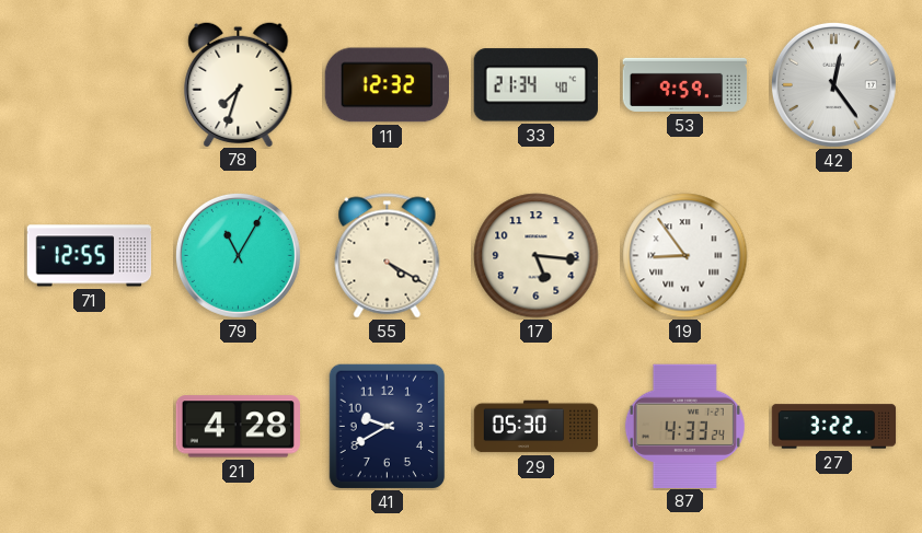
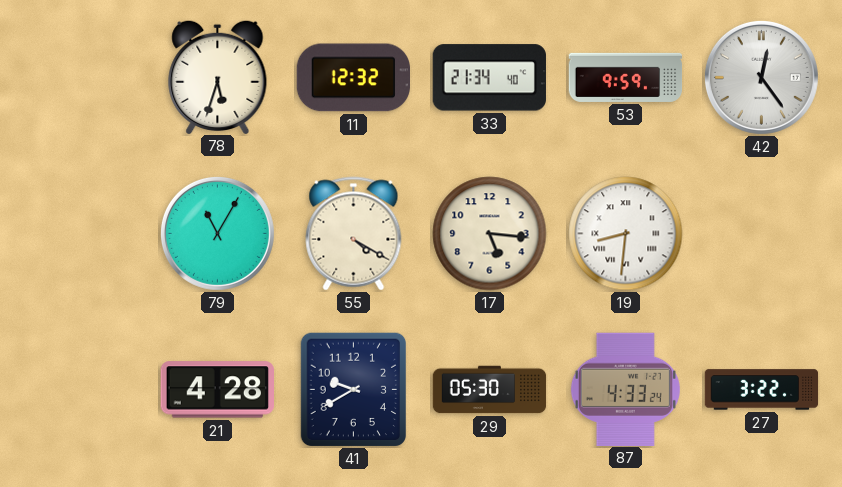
78: 7:33 -> 5:33 (218, 76)
71: 12:55 -> none (90, 256)
19: 8:54 -> 8:31 (626, 234)
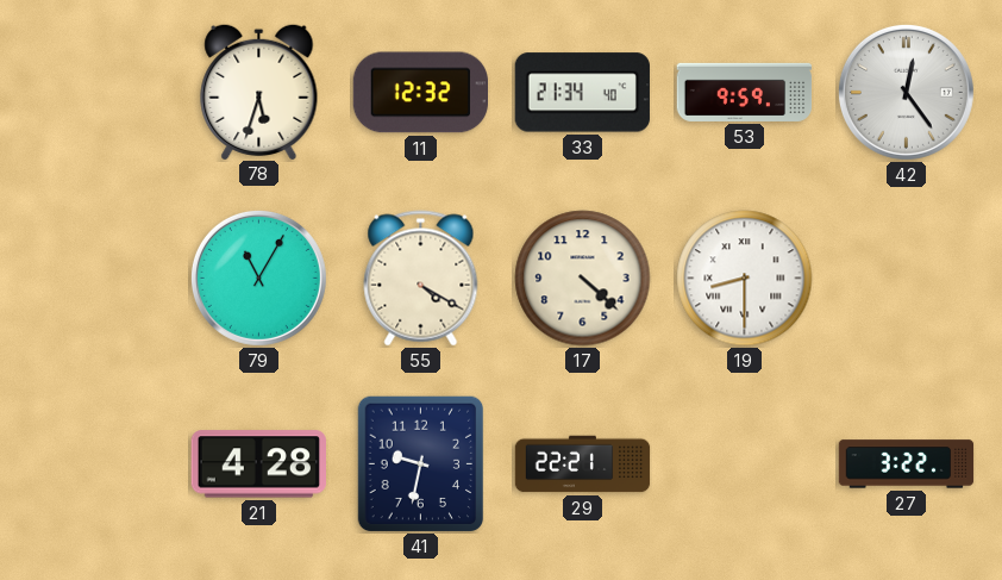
17: 5:16 -> 4:22 (583, 279)
19: 8:31 -> 8:30 (745, 279)
41: 9:40 -> 9:32 (421, 464)
29: 05:30 -> 22:21 (583, 464)
87: 4:33 -> none (625, 389)
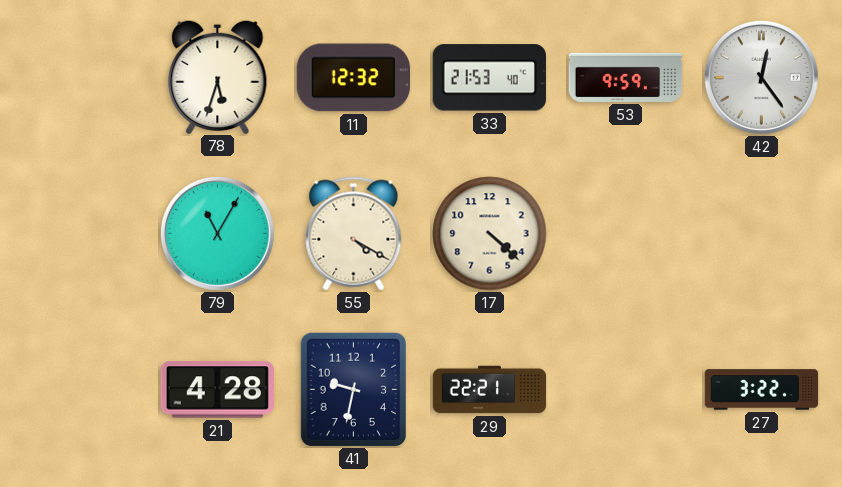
33: 21:34 -> 21:53 (489, 78)
19: 8:30 -> none (745, 279)
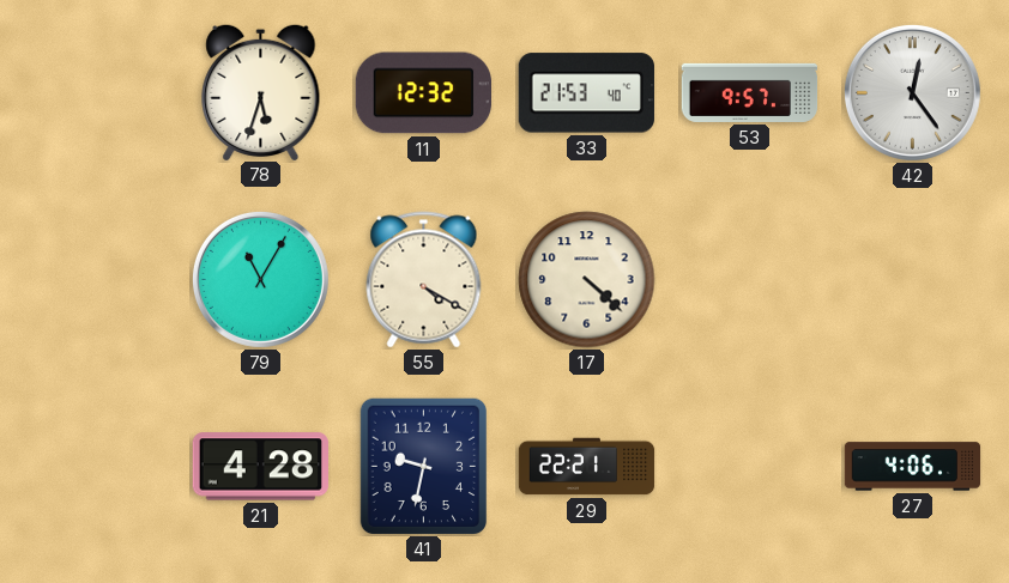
53: 9:59 -> 9:57 (750, 92)
27: 3:22 -> 4:06 (913, 467)
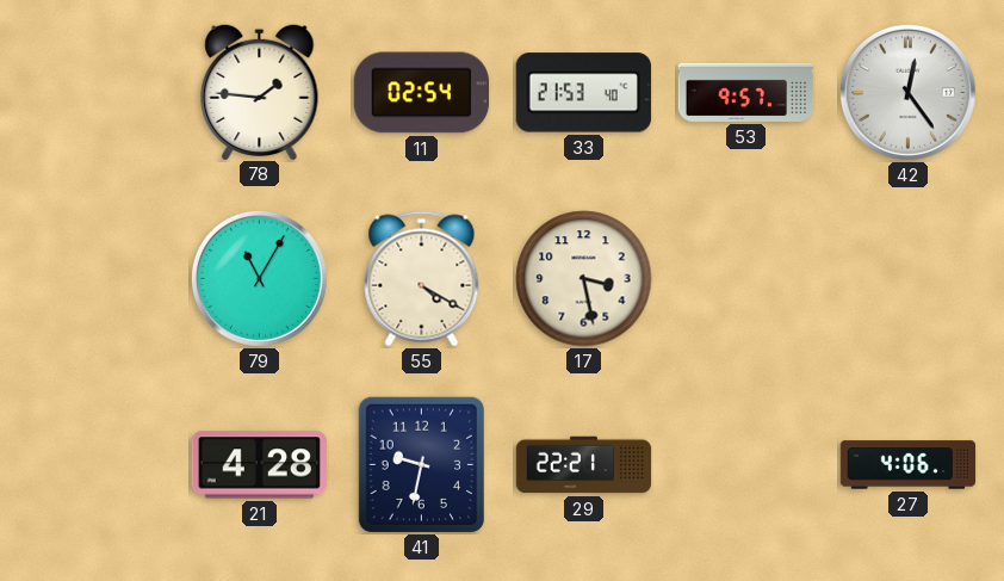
78: 5:33 -> 1:46 (260, 91)
11: 12:32 -> 02:54 (421, 93)
17: 4:22 -> 3:28 (584, 279)
